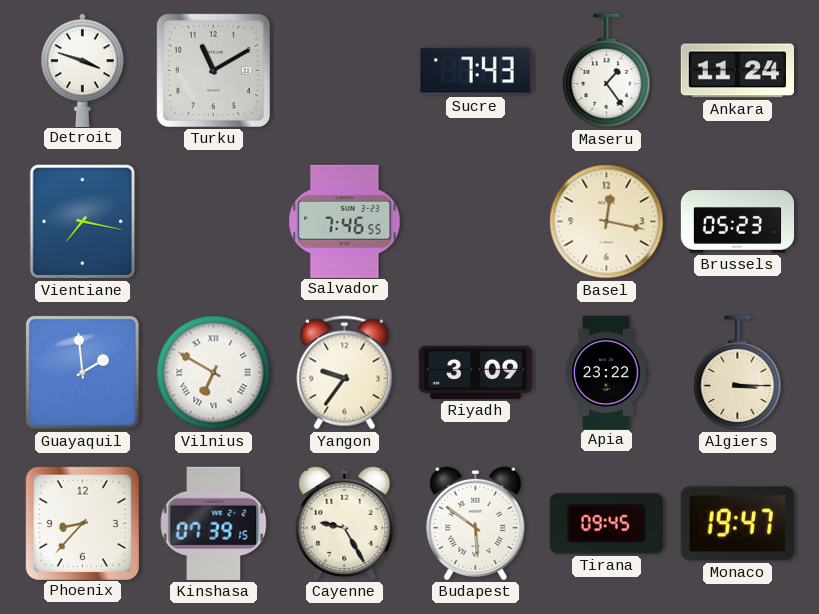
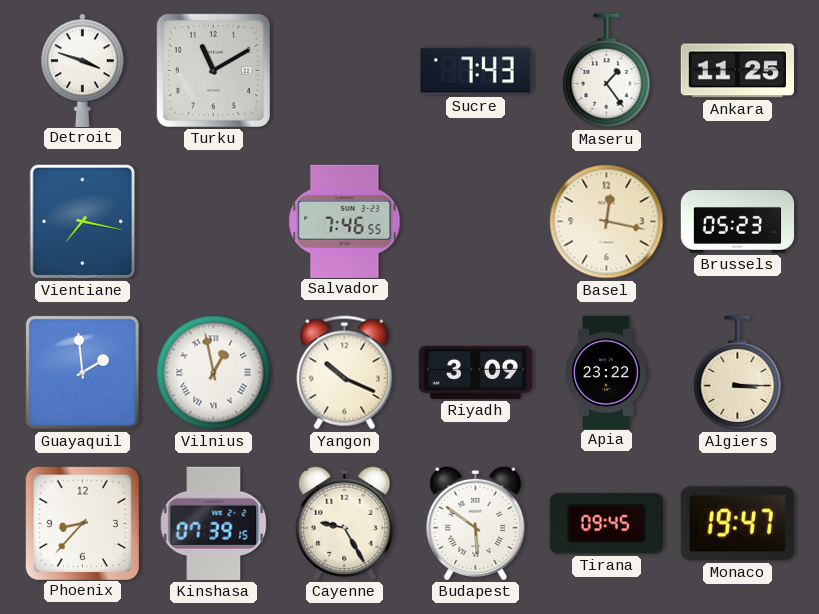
Ankara: 11:24 -> 11:25 (737, 71)
Vilnius: 6:50 -> 12:58 (214, 373)
Yangon: 9:36 -> 10:19 (345, 373)
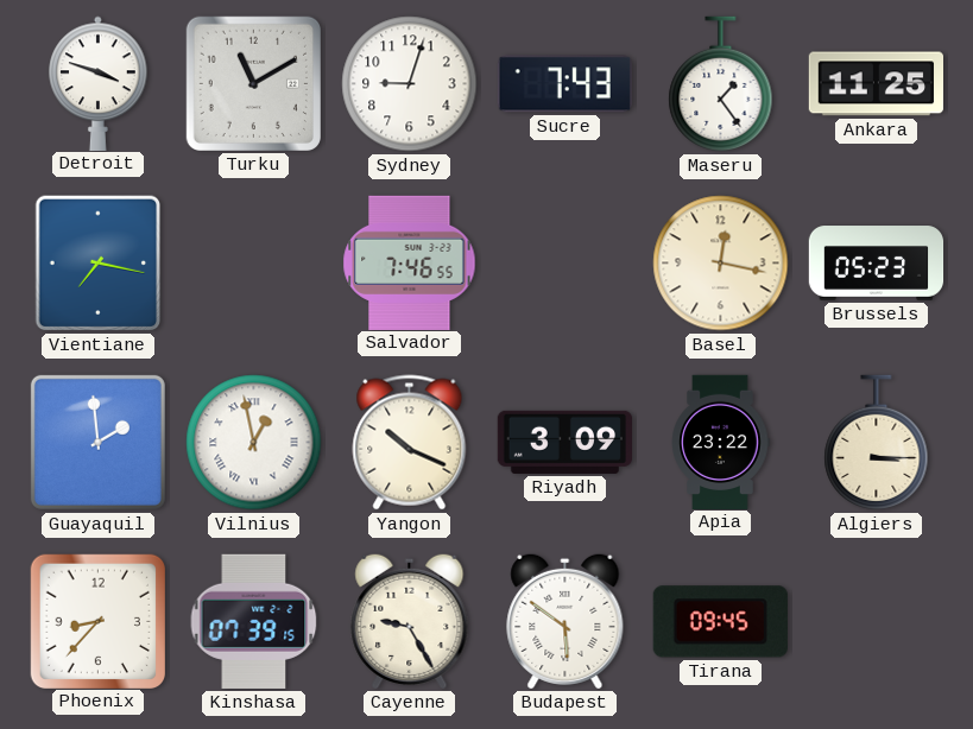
Sydney: none -> 9:03 (410, 84)
Monaco: 19:47 -> none (737, 524)
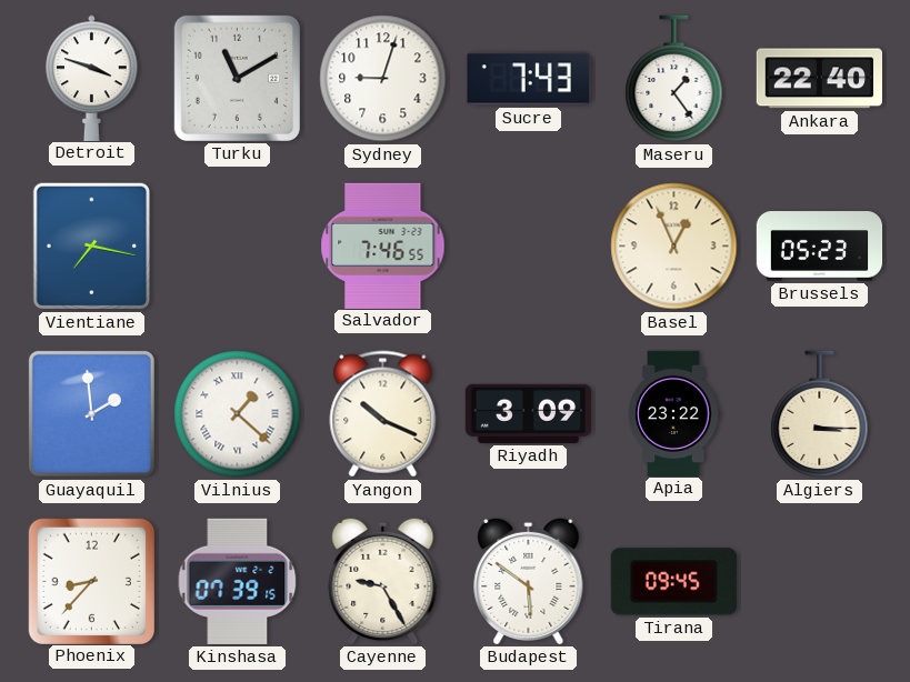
Ankara: 11:25 -> 22:40 (819, 79)
Basel: 12:17 -> 12:56 (674, 247)
Vilnius: 12:58 -> 1:22 (238, 414)
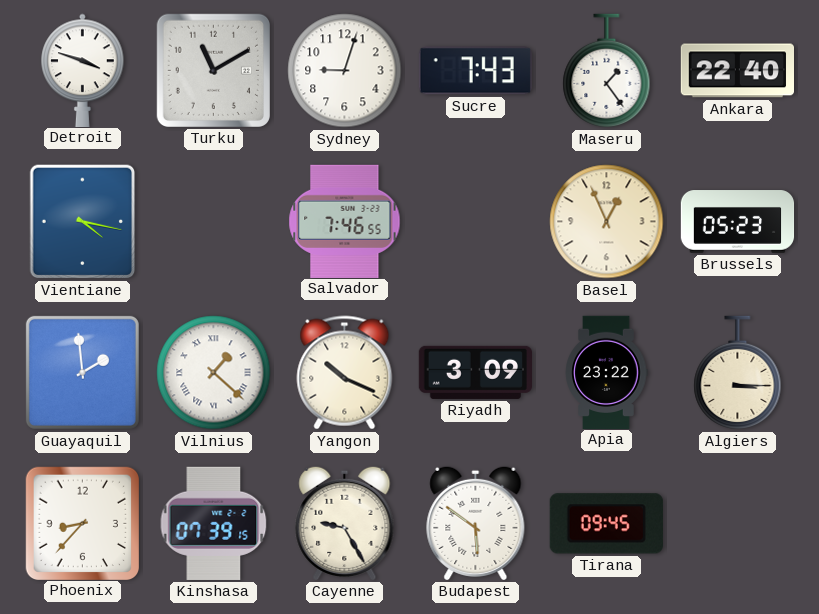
Vientiane: 7:17 -> 4:17 (83, 222)
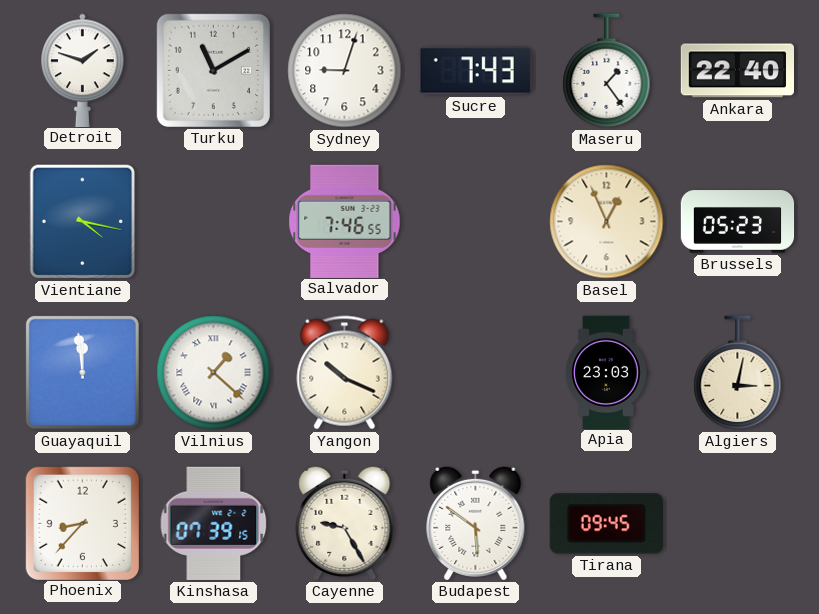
Detroit: 3:48 -> 1:48 (83, 70)
Guayaquil: 1:59 -> 11:59 (82, 372)
Riyadh: 3:09 -> none (475, 372)
Apia: 23:22 -> 23:03 (606, 372)
Algiers: 3:15 -> 3:02 (738, 373)
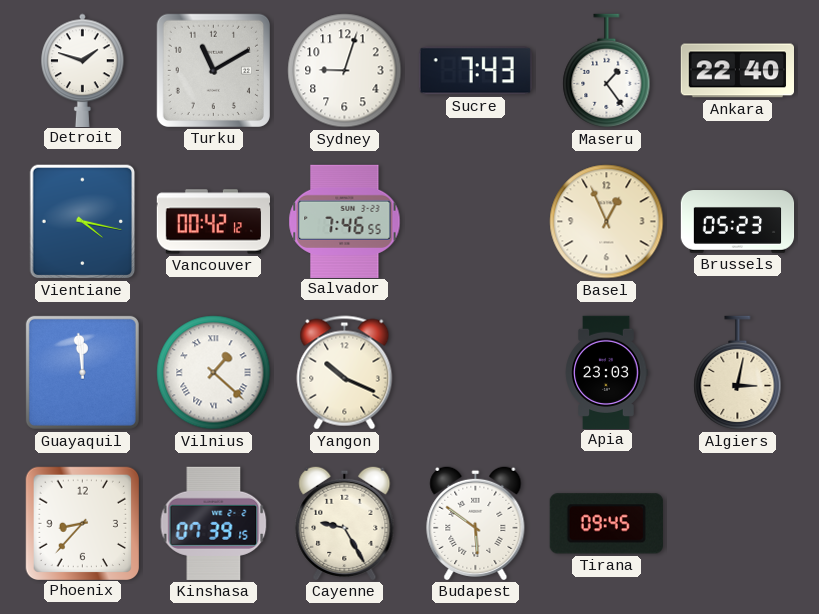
Vancouver: none -> 00:42 (213, 222)
